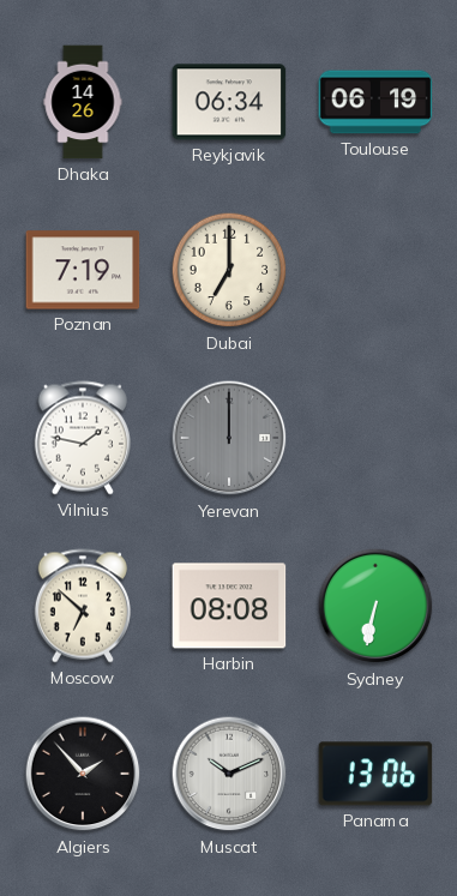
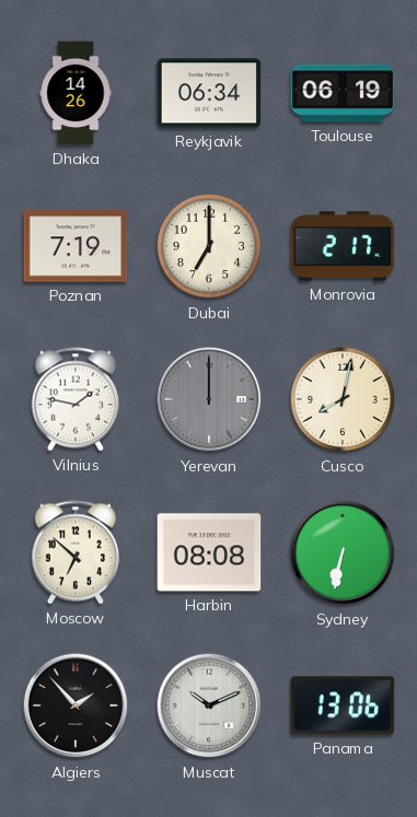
Monrovia: none -> 2:17 (343, 246)
Cusco: none -> 8:02 (343, 399)
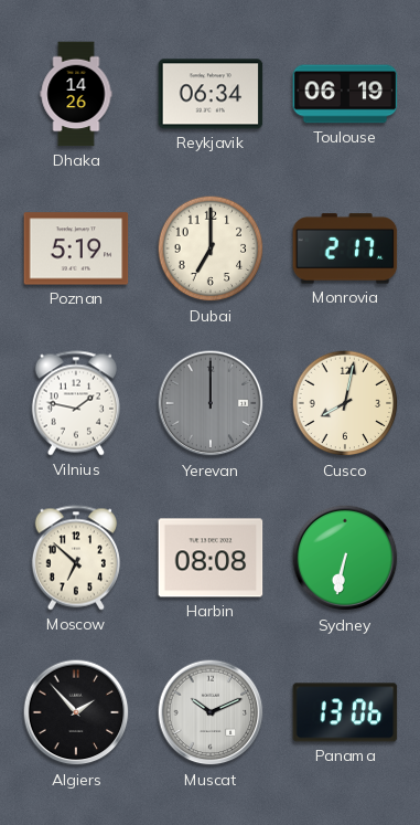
Poznan: 7:19 -> 5:19 (76, 248)
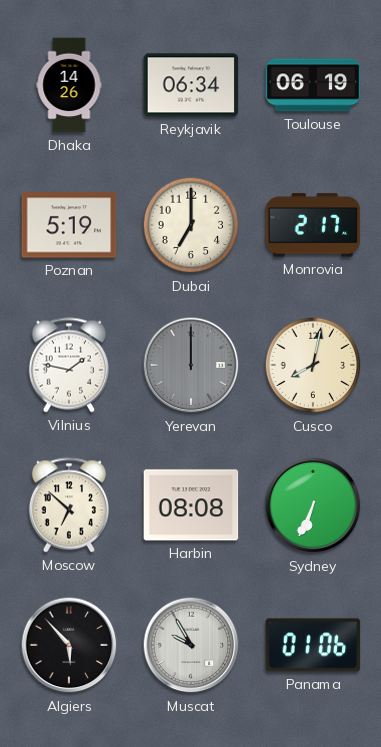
Sydney: 6:32 -> 6:34 (313, 505)
Algiers: 1:53 -> 5:53 (69, 645)
Muscat: 10:11 -> 9:55 (191, 645)
Panama: 13:06 -> 01:06 (313, 645)
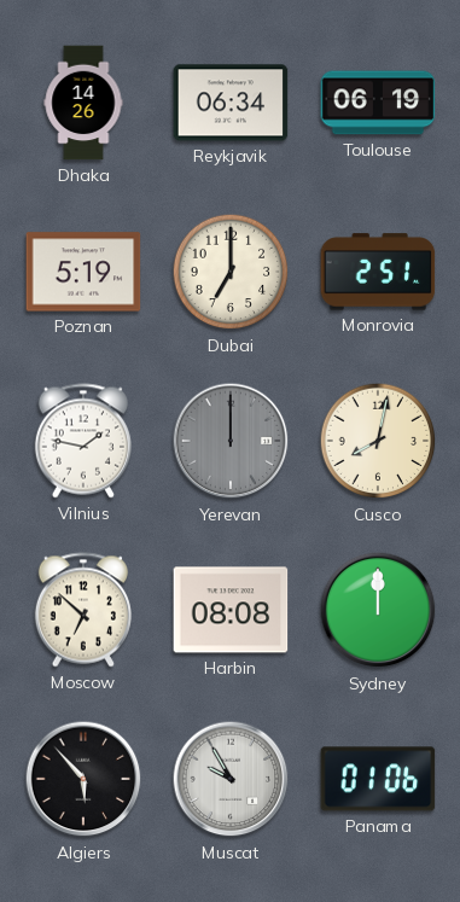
Monrovia: 2:17 -> 2:51 (378, 272)
Sydney: 6:34 -> 12:00 (378, 610)
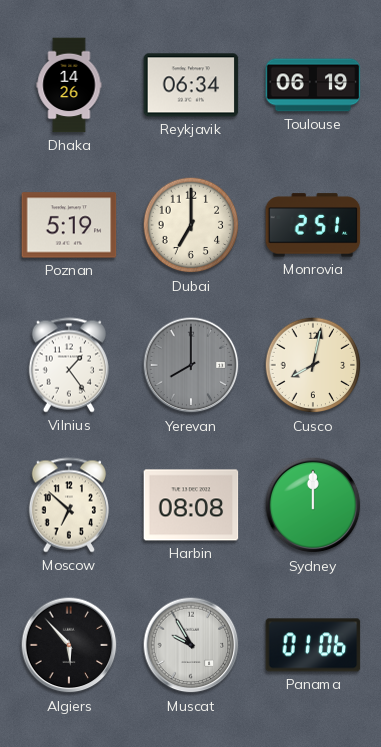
Vilnius: 1:47 -> 1:24 (69, 365)
Yerevan: 12:00 -> 8:00 (191, 365)
